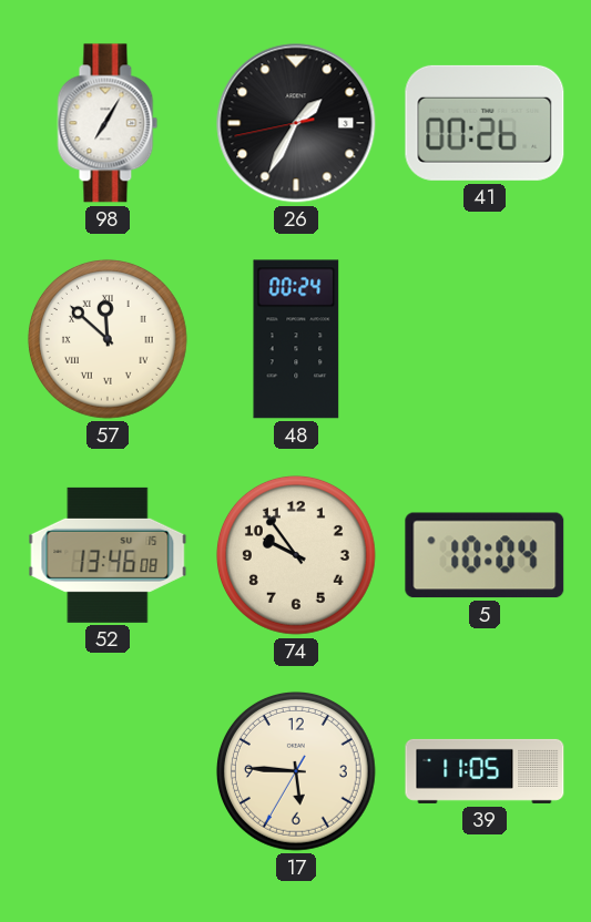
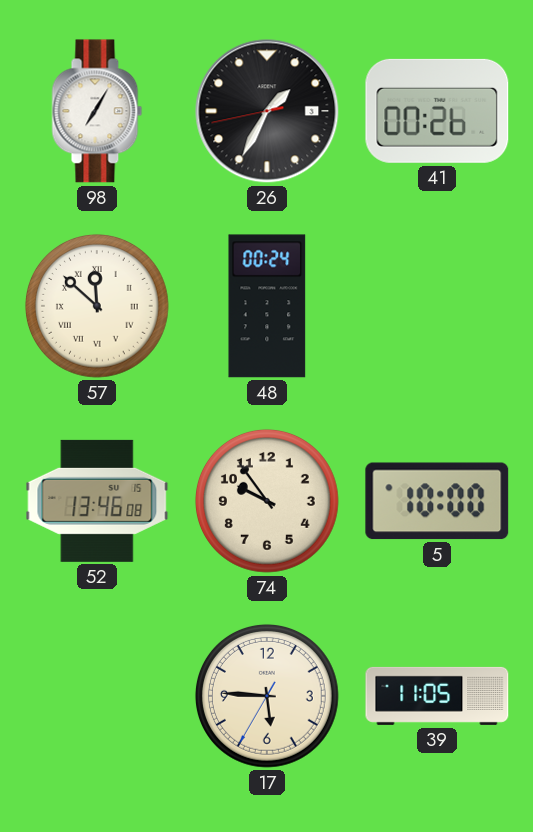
5: 10:04 -> 10:00 (437, 501)
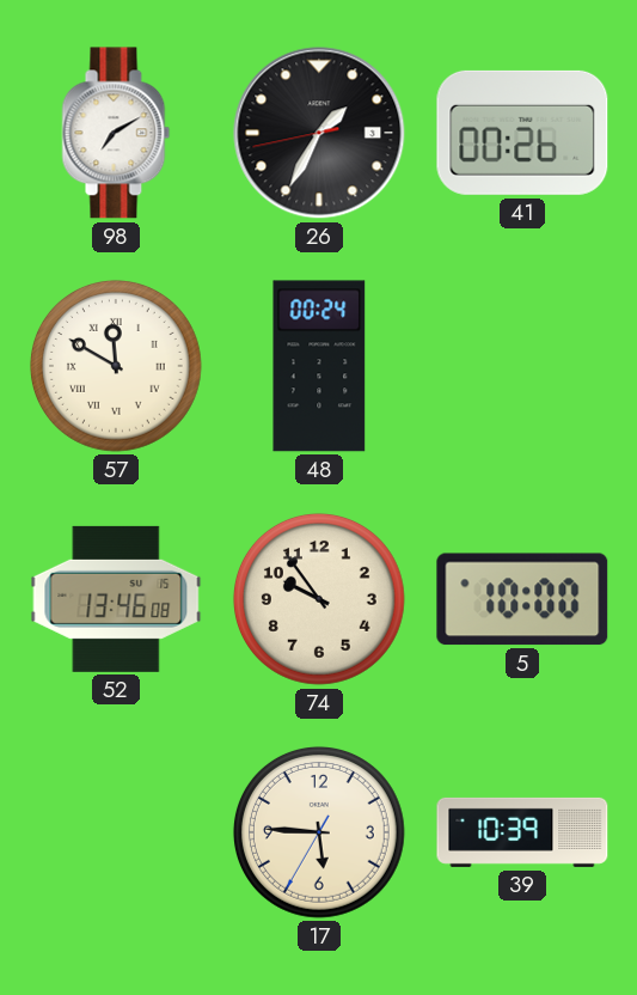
98: 7:05 -> 7:10 (116, 133)
57: 11:52 -> 11:50 (116, 366)
39: 11:05 -> 10:39 (522, 832)
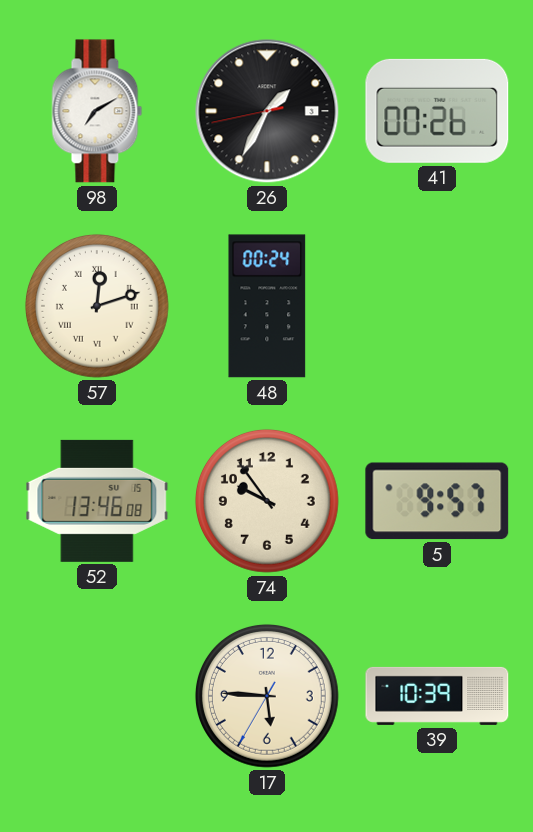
57: 11:50 -> 12:12 (97, 306)
5: 10:00 -> 9:57 (437, 501)
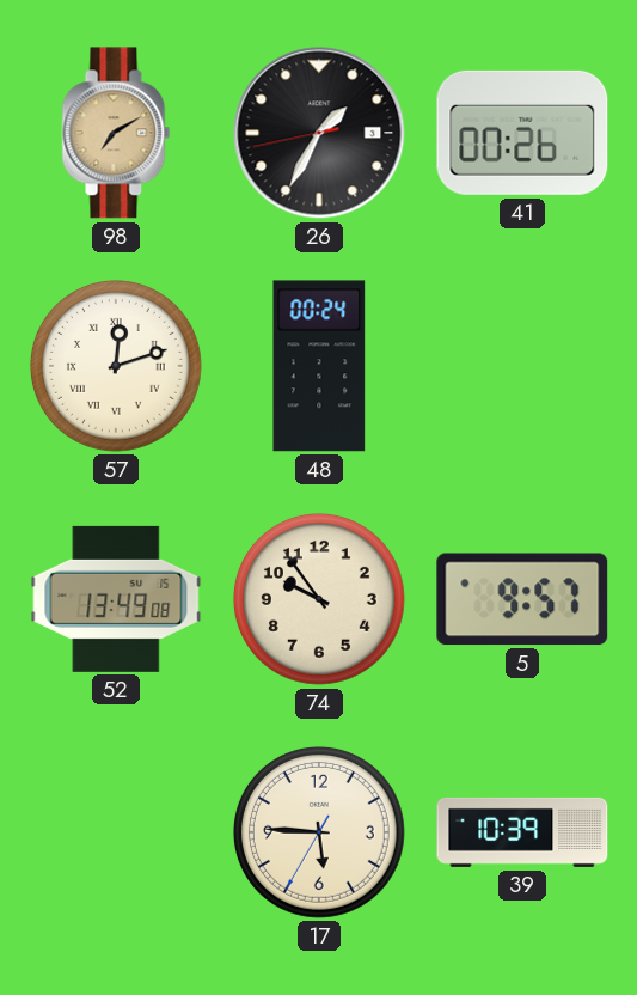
98 dial: white -> champagne (116, 133)
52: 13:46 -> 13:49 (116, 599)
